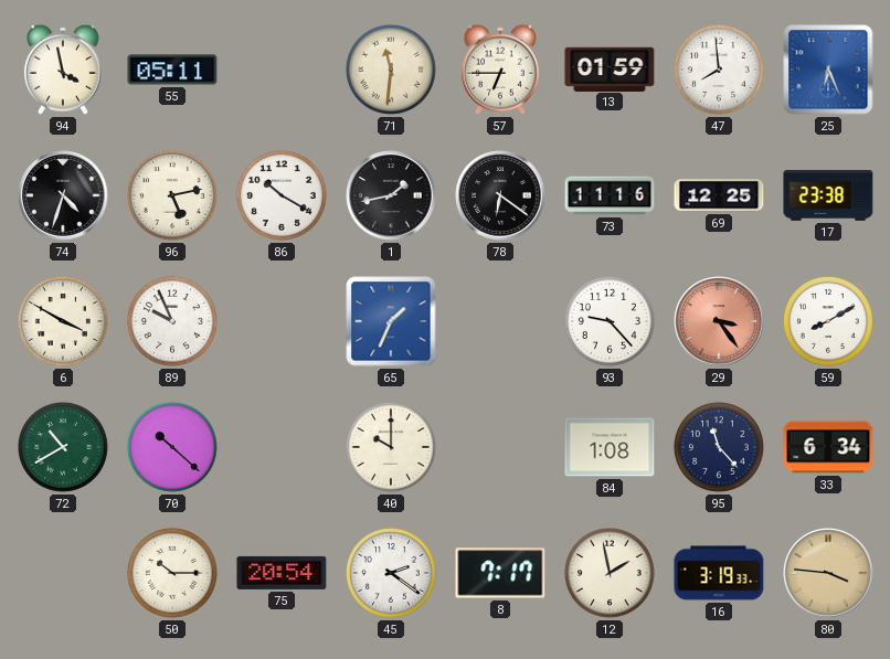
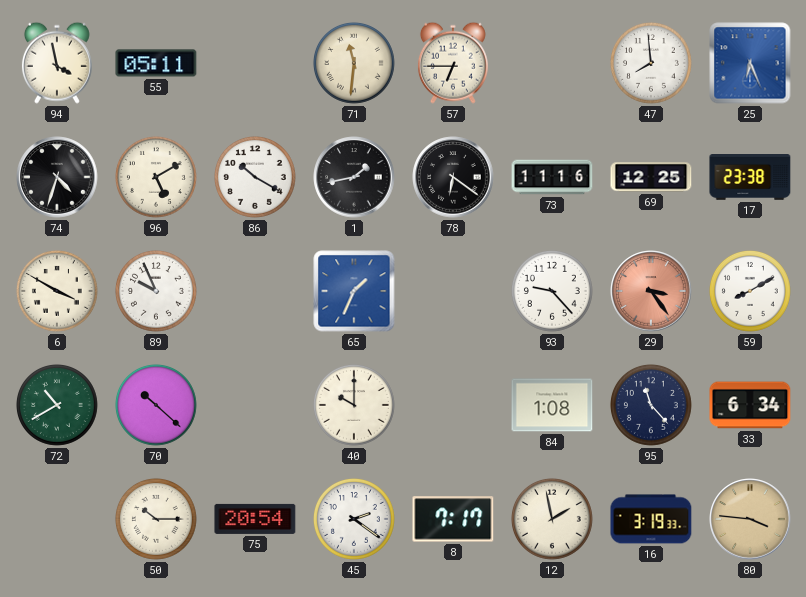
13: 01:59 -> none (610, 68)
96: 5:13 -> 5:10 (156, 177)
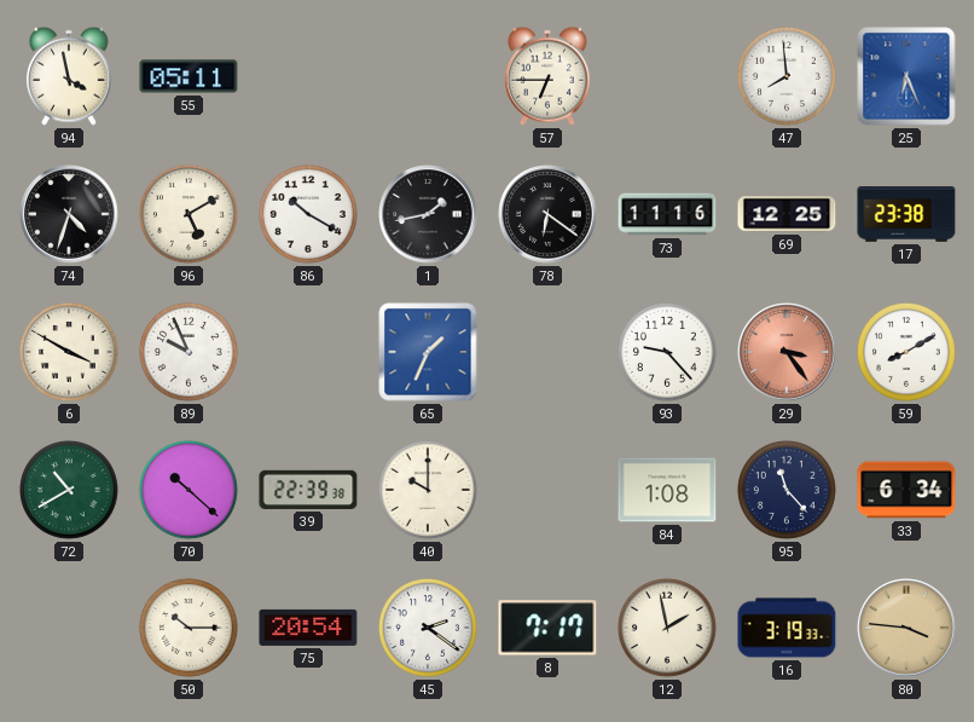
71: 11:31 -> none (354, 63)
39: none -> 22:39 (308, 490)
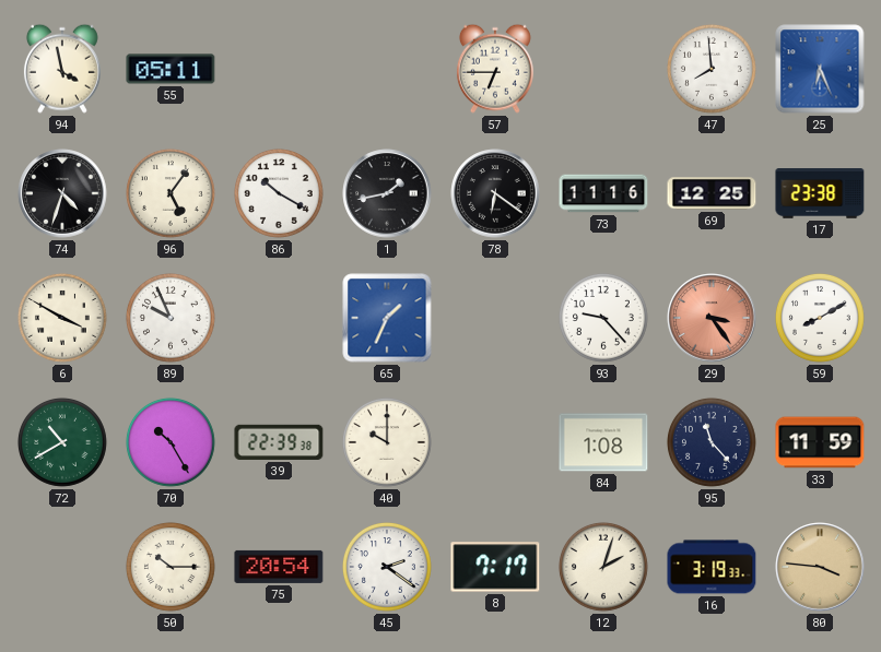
96: 5:10 -> 5:06 (171, 193)
70: 10:22 -> 10:25 (171, 442)
33: 6:34 -> 11:59 (820, 442)
12: 1:58 -> 2:03 (603, 567)
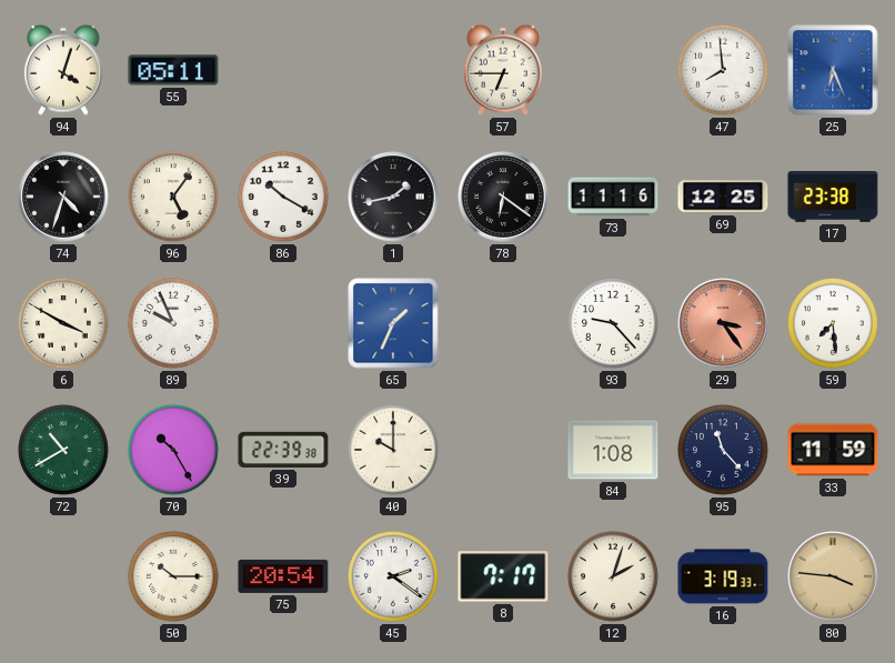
94: 3:58 -> 4:03 (63, 70)
59: 8:10 -> 7:29 (833, 323)
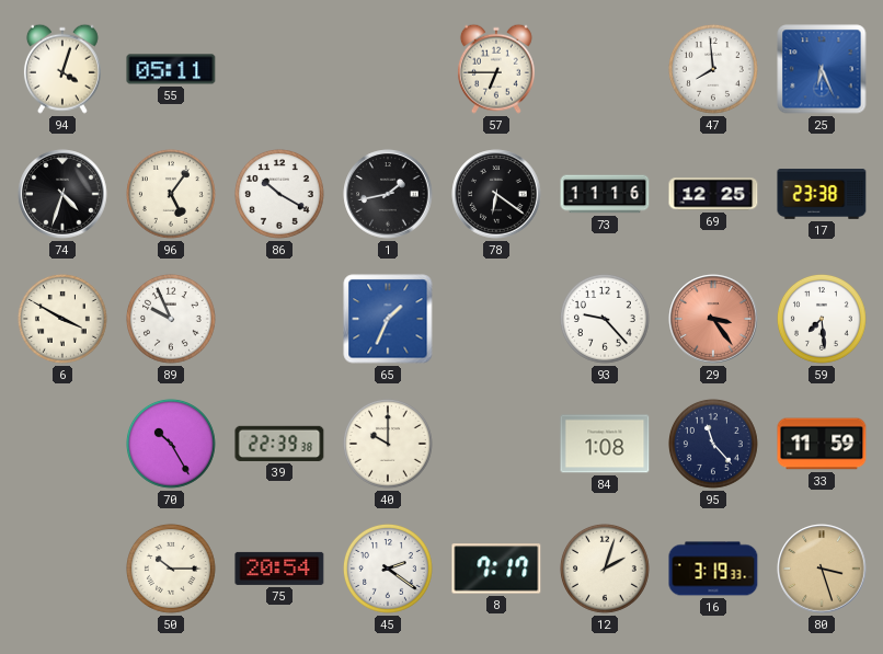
72: 10:40 -> none (63, 450)
80: 3:46 -> 3:27 (822, 569)
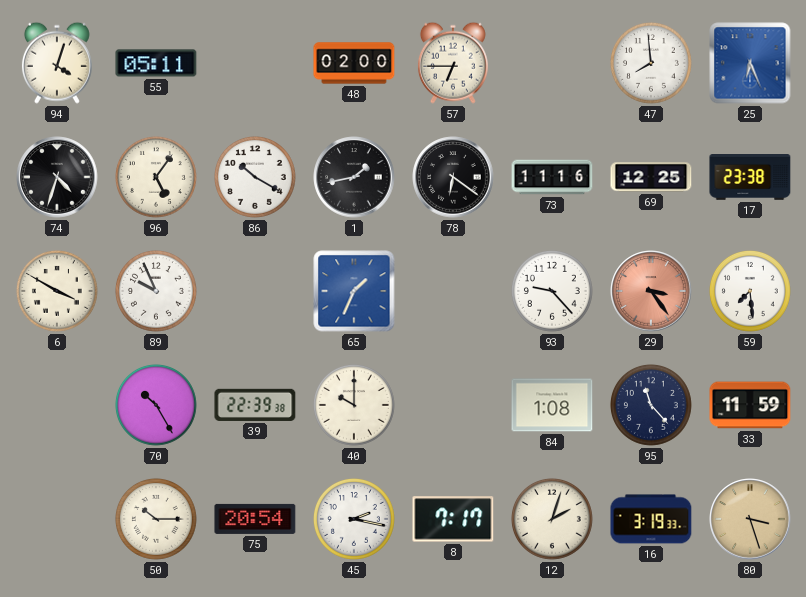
48: none -> 02:00 (354, 63)
45: 2:21 -> 2:17 (354, 519)
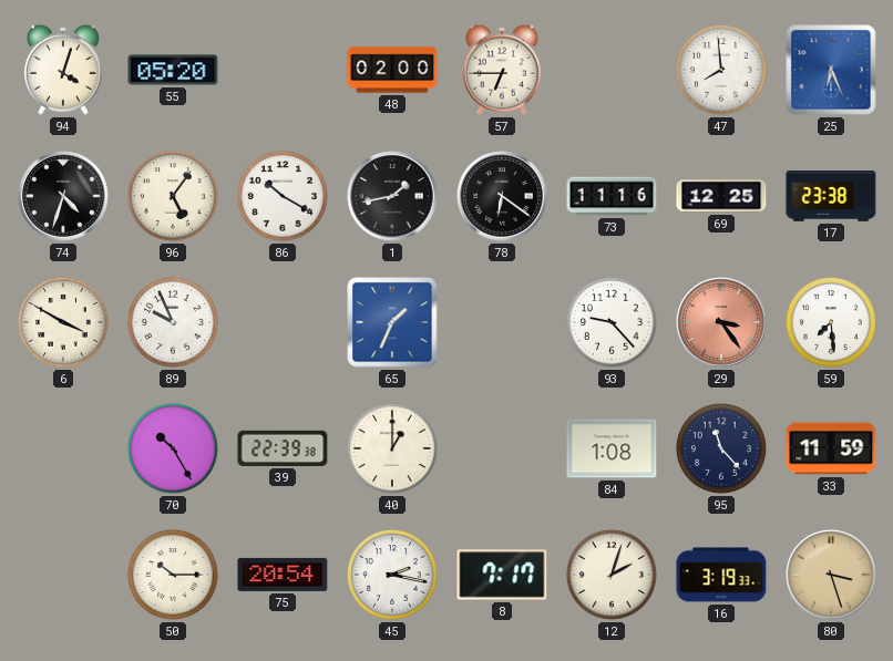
55: 05:11 -> 05:20 (173, 70)
40: 10:00 -> 1:00 (392, 448)
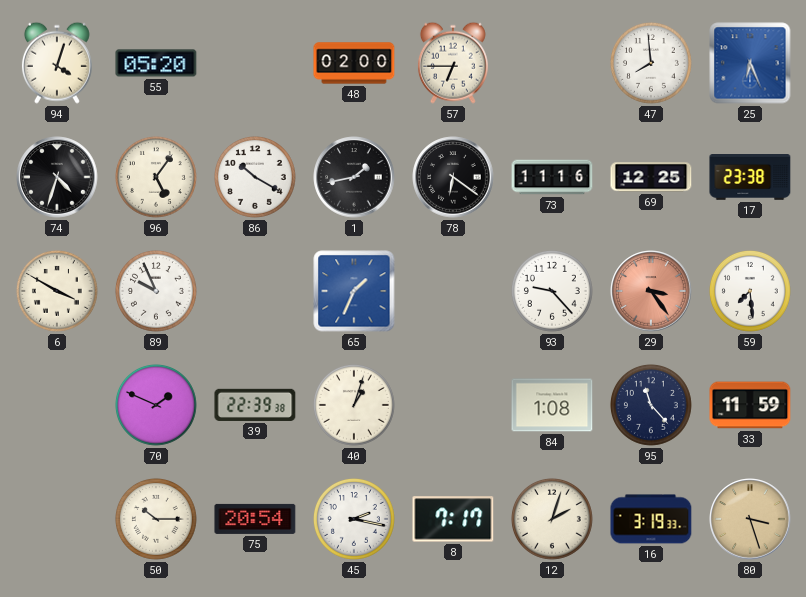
70: 10:25 -> 1:49 (156, 405)
40: 1:00 -> 1:03 (354, 405)
